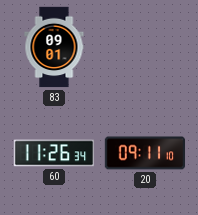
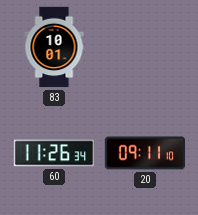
83: 09:01 -> 10:01 (54, 47)
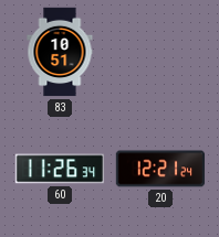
83: 10:01 -> 10:51 (60, 52)
20: 09:11 -> 12:21 (160, 169)
